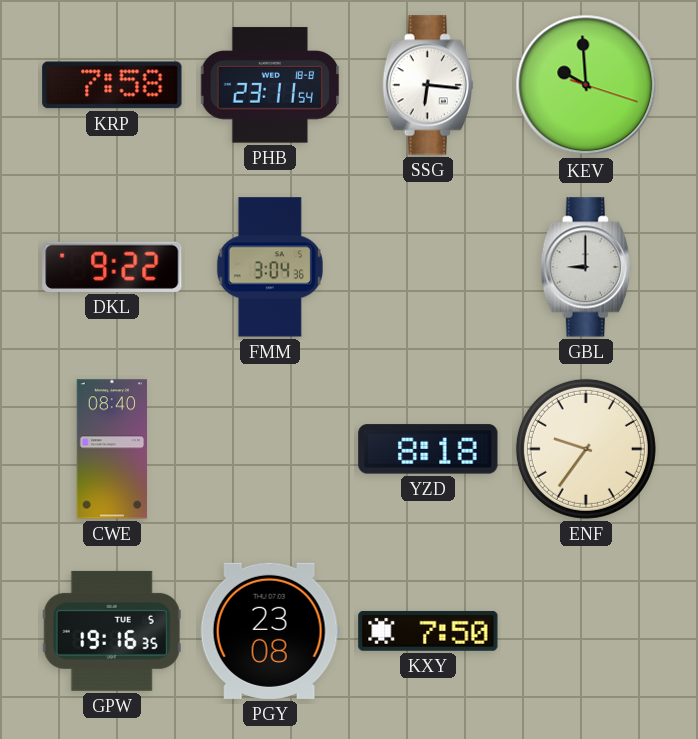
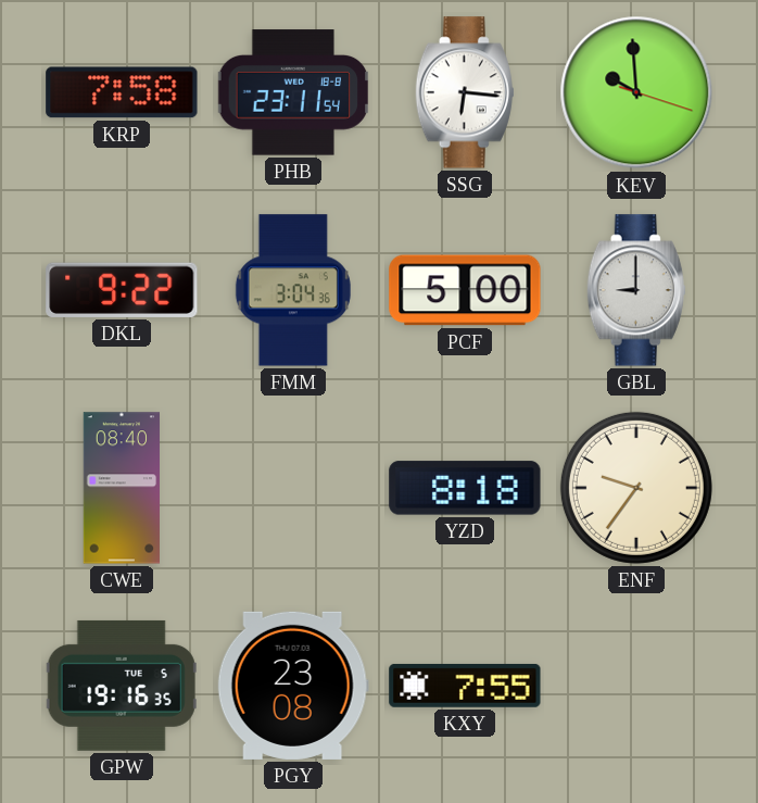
PCF: none -> 5:00 (465, 290)
KXY: 7:50 -> 7:55 (465, 686)
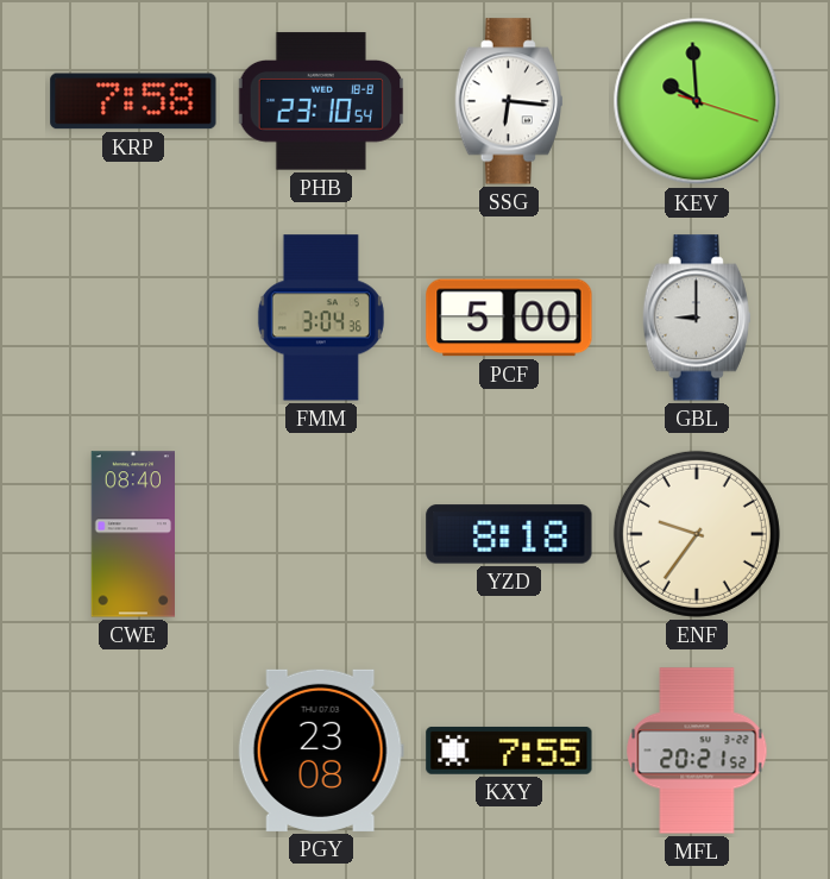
PHB: 23:11 -> 23:10 (321, 101)
DKL: 9:22 -> none (122, 290)
GPW: 19:16 -> none (122, 686)
MFL: none -> 20:21 (697, 751)
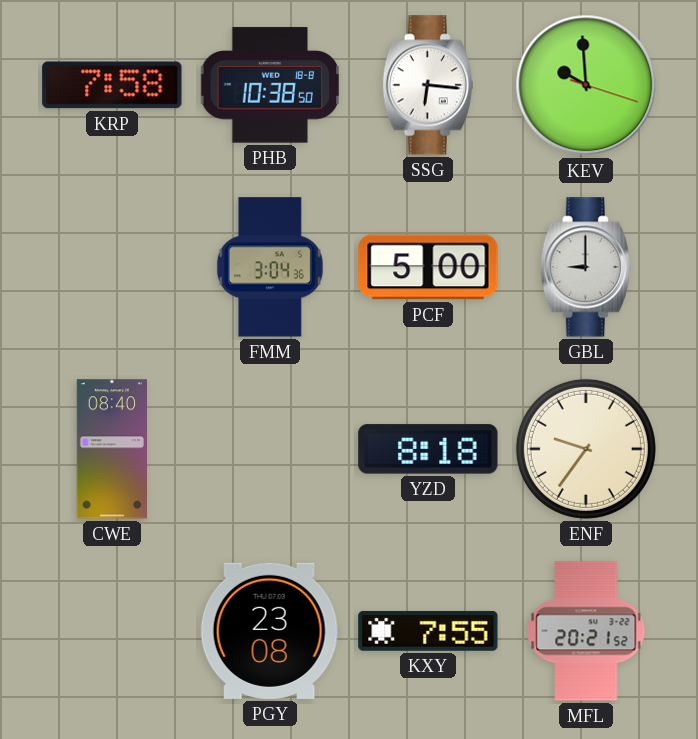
PHB: 23:10 -> 10:38 (270, 85)
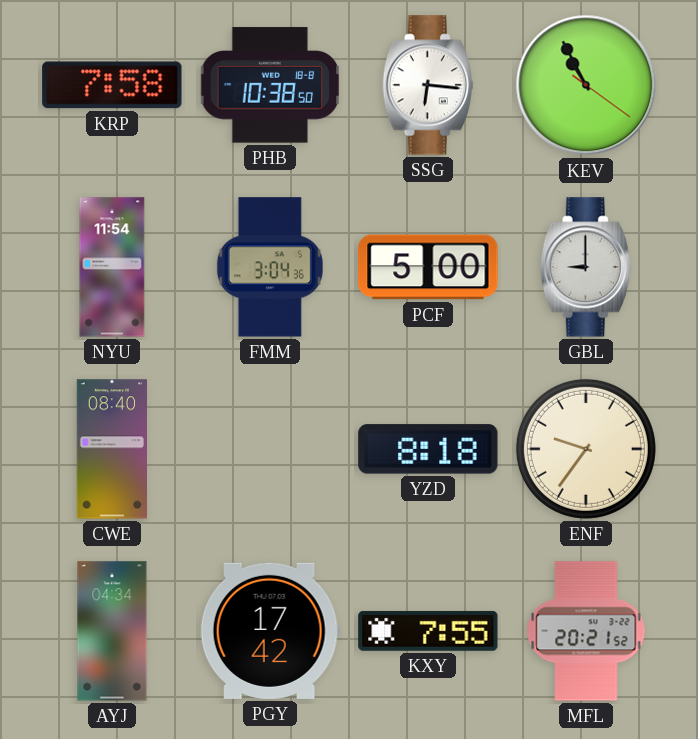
KEV: 9:59 -> 10:55 (586, 85)
NYU: none -> 11:54 (112, 267)
AYJ: none -> 04:34 (112, 631)
PGY: 23:08 -> 17:42 (270, 631)
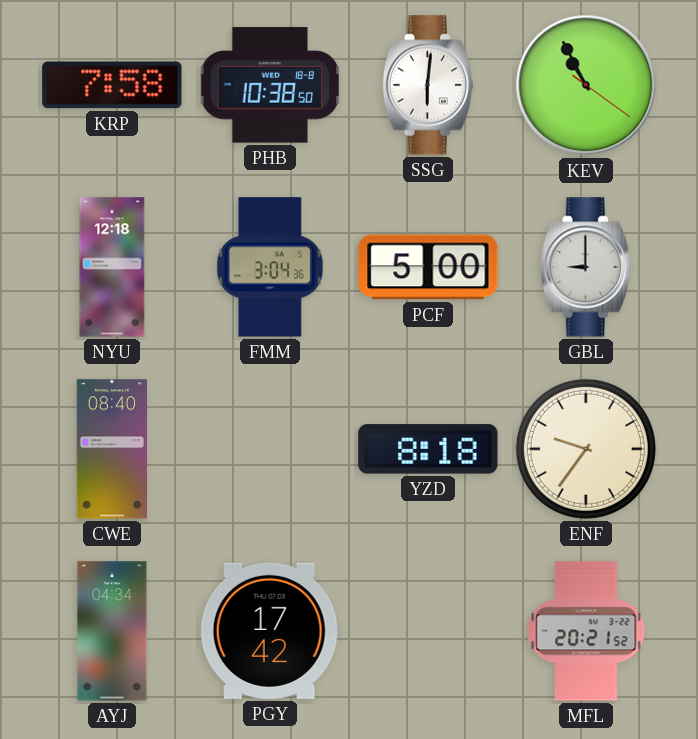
SSG: 6:16 -> 6:01 (428, 85)
NYU: 11:54 -> 12:18 (112, 267)
KXY: 7:55 -> none (428, 631)
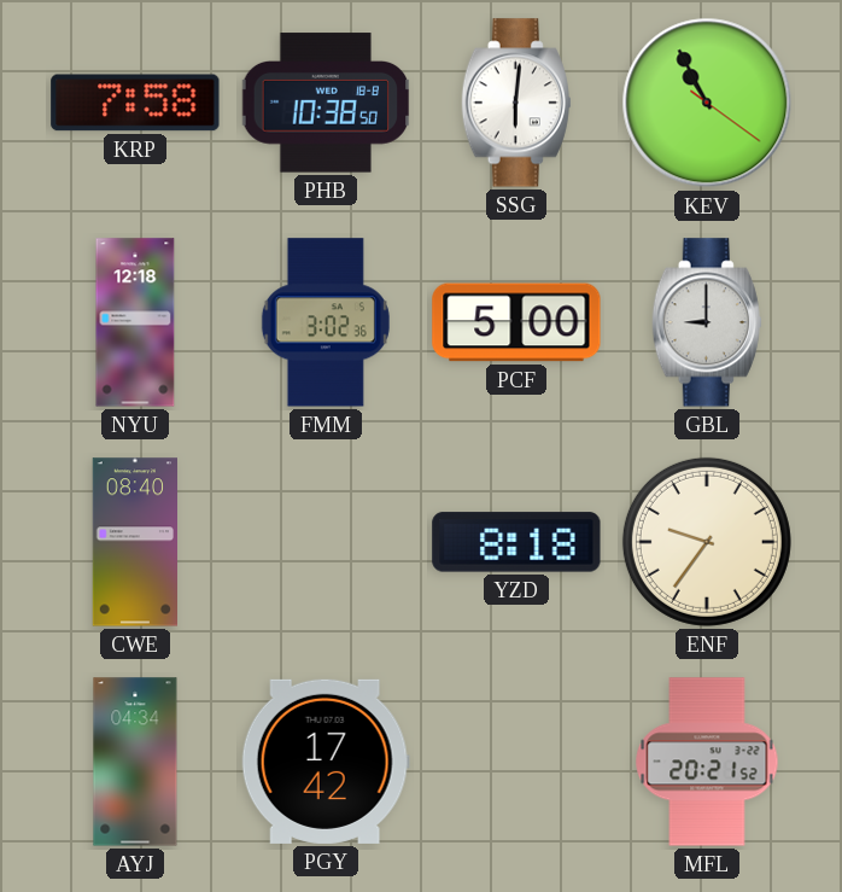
FMM: 3:04 -> 3:02 (326, 322)
